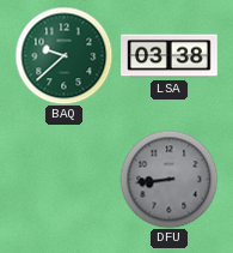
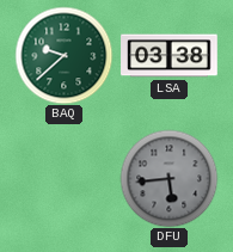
DFU: 8:44 -> 5:44 (168, 178)
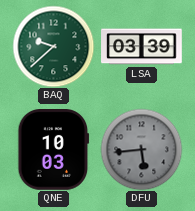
LSA: 03:38 -> 03:39 (142, 47)
QNE: none -> 10:03 (54, 150)
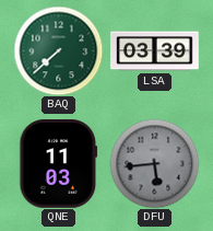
BAQ: 9:38 -> 7:38 (58, 50)
QNE: 10:03 -> 11:03 (59, 164)
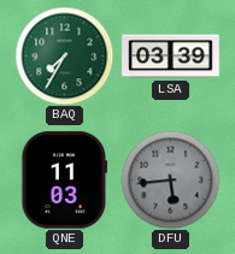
BAQ: 7:38 -> 7:35 (64, 55)
